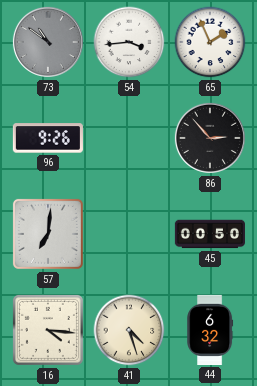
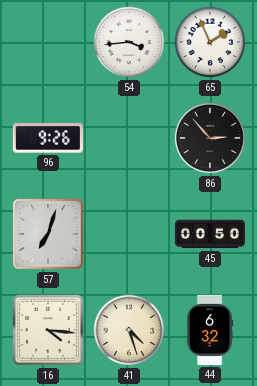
73: 10:51 -> none (48, 42)
57: 7:01 -> 7:03 (48, 234)
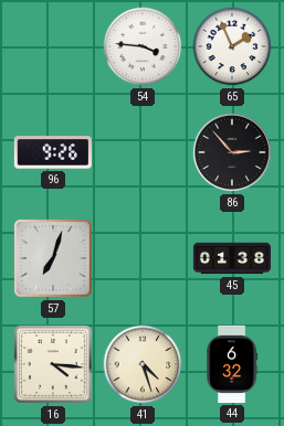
54: 3:44 -> 3:46 (143, 46)
45: 00:50 -> 01:38 (232, 258)
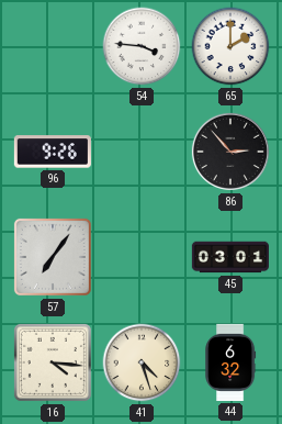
65: 1:56 -> 2:00 (230, 46)
57: 7:03 -> 7:06 (53, 257)
45: 01:38 -> 03:01 (230, 257)
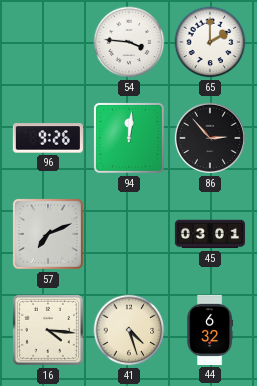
94: none -> 12:01 (129, 138)
57: 7:06 -> 7:11 (48, 234)
